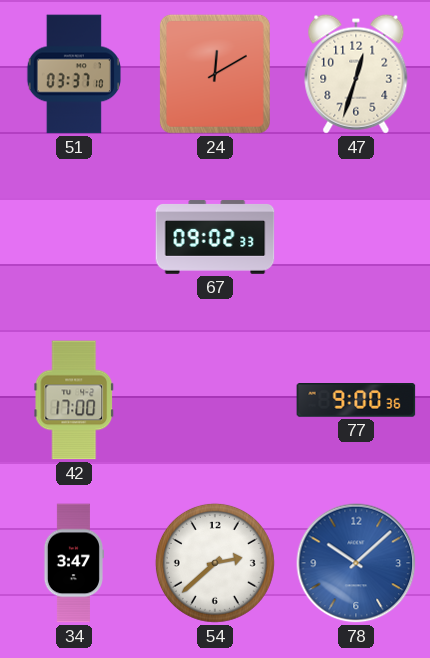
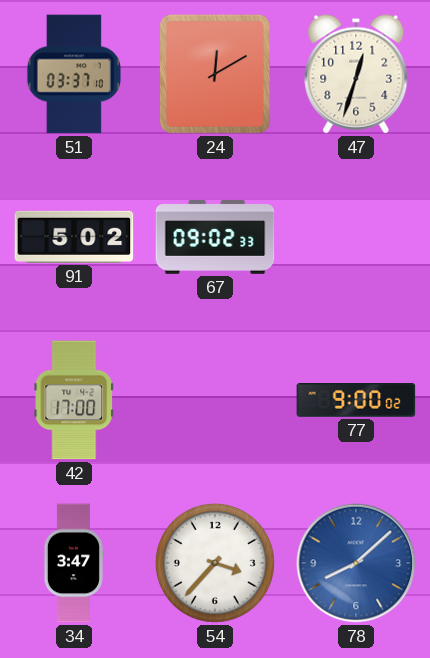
91: none -> 5:02 (74, 237)
77: 9:00:36 -> 9:00:02 (356, 401)
54: 2:38 -> 3:37 (215, 563)
78: 10:08 -> 8:08 (356, 563)
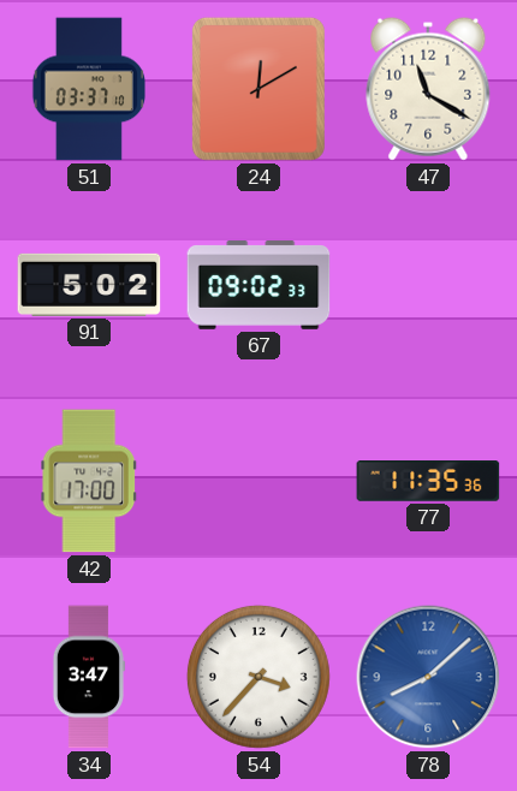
47: 12:33 -> 11:20 (428, 89)
77: 9:00 -> 11:35 (428, 482)
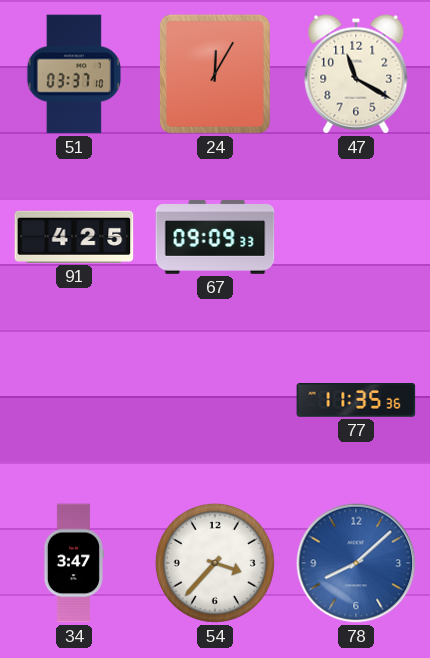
24: 12:10 -> 12:05 (215, 74)
91: 5:02 -> 4:25 (74, 237)
67: 09:02 -> 09:09 (215, 237)
42: 17:00 -> none (89, 481)
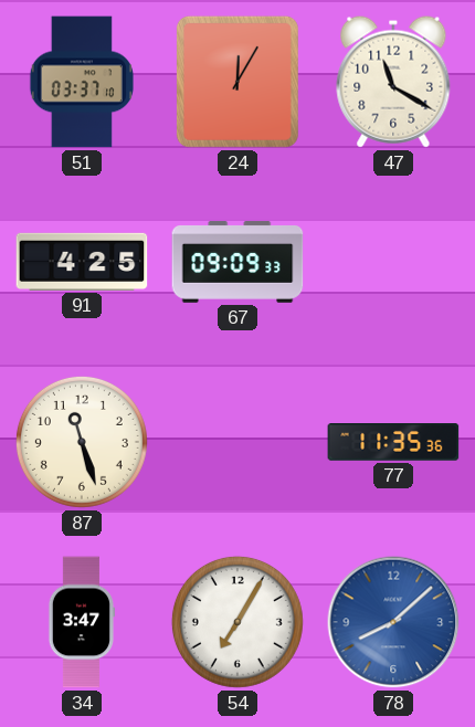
87: none -> 11:27 (82, 442)
54: 3:37 -> 7:05 (237, 622)
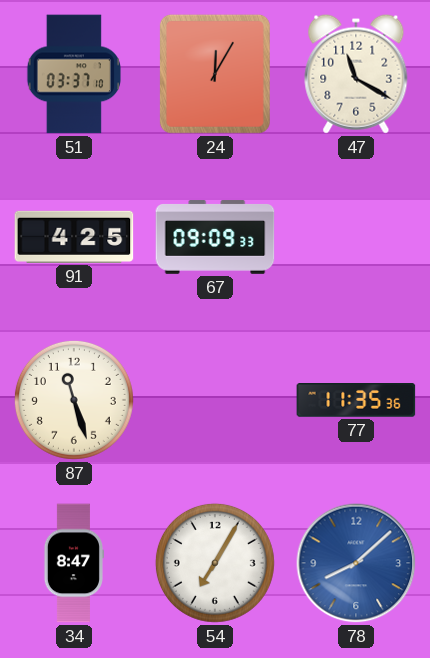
34: 3:47 -> 8:47 (73, 563)
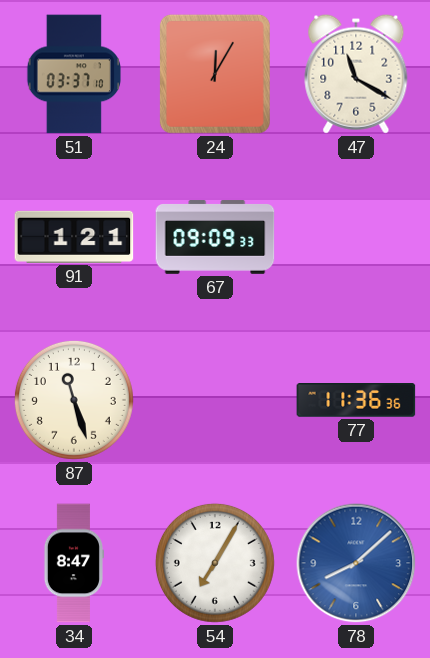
91: 4:25 -> 1:21 (74, 237)
77: 11:35 -> 11:36 (356, 401)
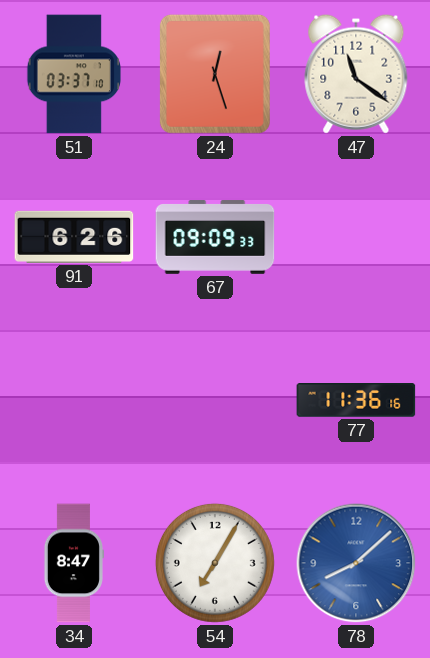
24: 12:05 -> 12:27 (215, 74)
47: 11:20 -> 11:21 (356, 74)
91: 1:21 -> 6:26 (74, 237)
87: 11:27 -> none (74, 400)
77: 11:36:36 -> 11:36:16 (356, 401)
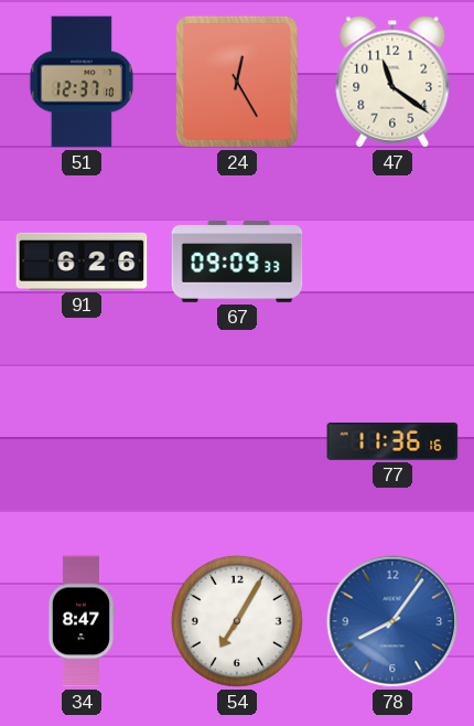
51: 03:37 -> 12:37 (80, 82)
24: 12:27 -> 12:25 (237, 82)
78: 8:08 -> 8:06 (392, 621)
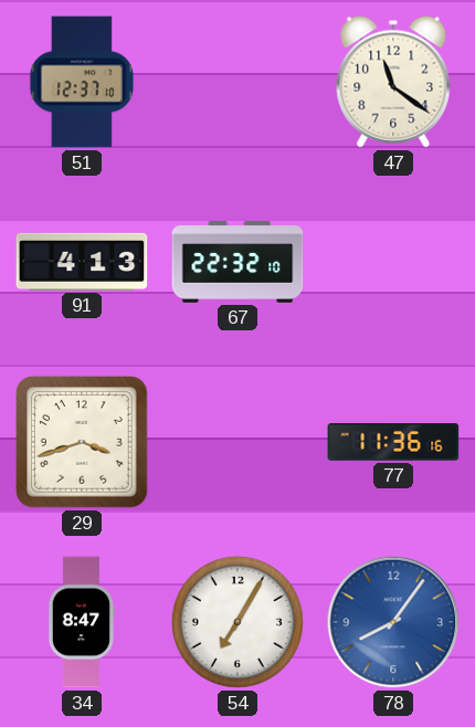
24: 12:25 -> none (237, 82)
91: 6:26 -> 4:13 (82, 262)
67: 09:09 -> 22:32 (237, 262)
29: none -> 3:42 (83, 443)
